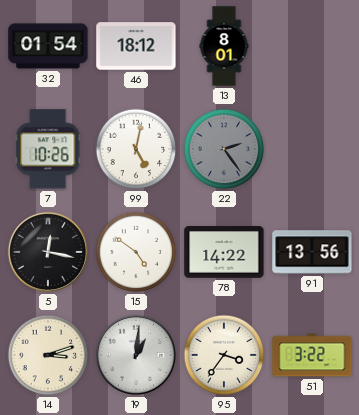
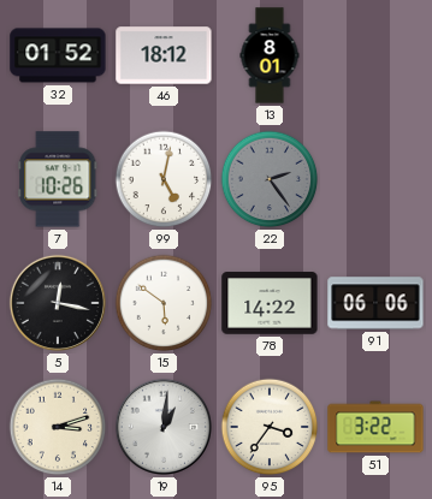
32: 01:54 -> 01:52 (58, 55)
15: 4:51 -> 5:51 (164, 303)
91: 13:56 -> 06:06 (375, 303)
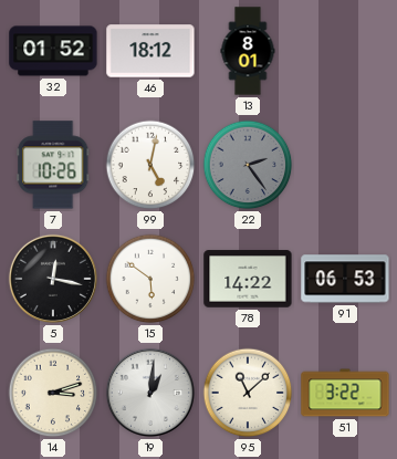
91: 06:06 -> 06:53 (345, 279)
95: 3:36 -> 11:08 (248, 393)
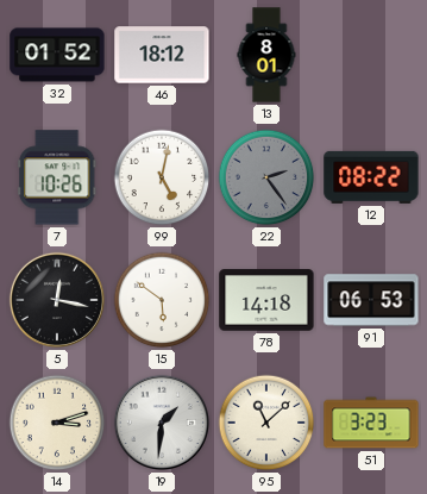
12: none -> 08:22 (371, 177)
78: 14:22 -> 14:18 (266, 300)
19: 1:01 -> 1:31 (162, 423)
51: 3:22 -> 3:23 (371, 423)
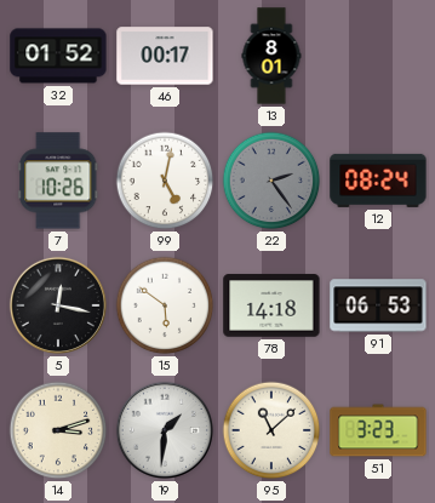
46: 18:12 -> 00:17 (165, 56)
12: 08:22 -> 08:24 (378, 181)
